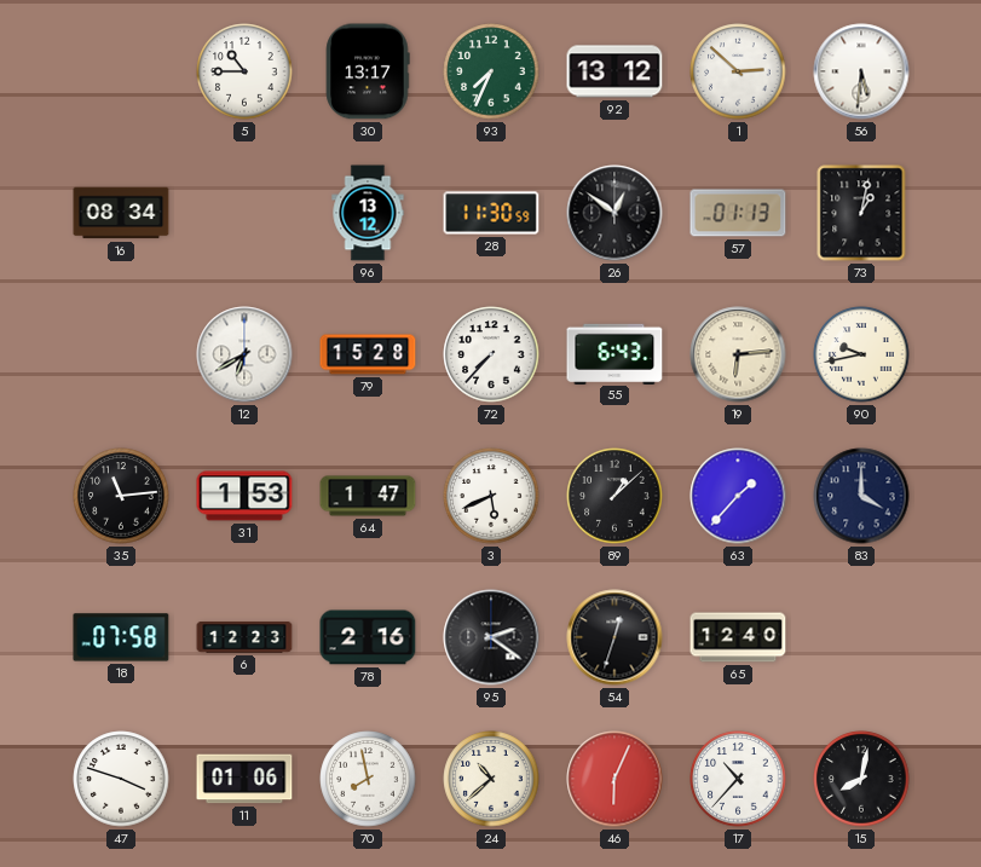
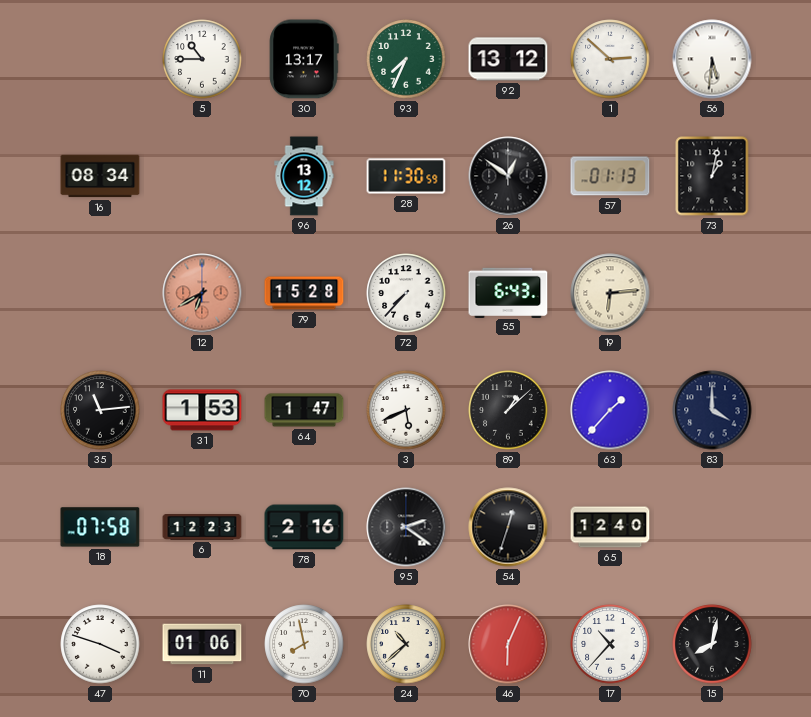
12 dial: white -> salmon (202, 293)
90: 9:43 -> none (861, 354)
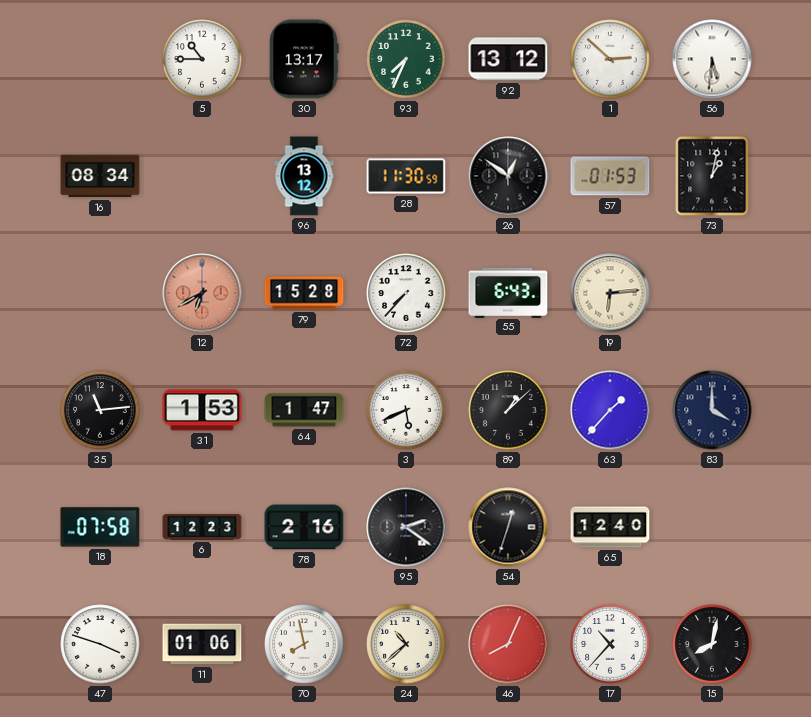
57: 01:13 -> 01:53 (610, 176)
46: 6:04 -> 8:04 (508, 644)
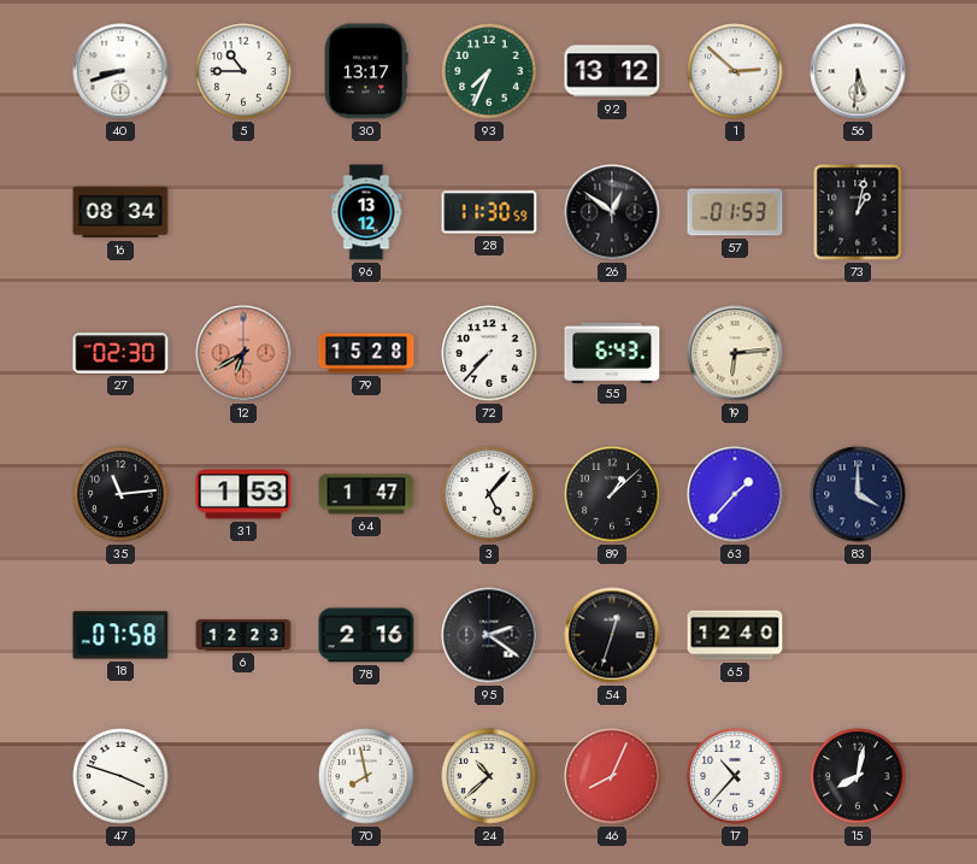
40: none -> 8:42 (120, 71)
27: none -> 02:30 (120, 353)
3: 5:41 -> 5:07 (489, 494)
11: 01:06 -> none (202, 644)
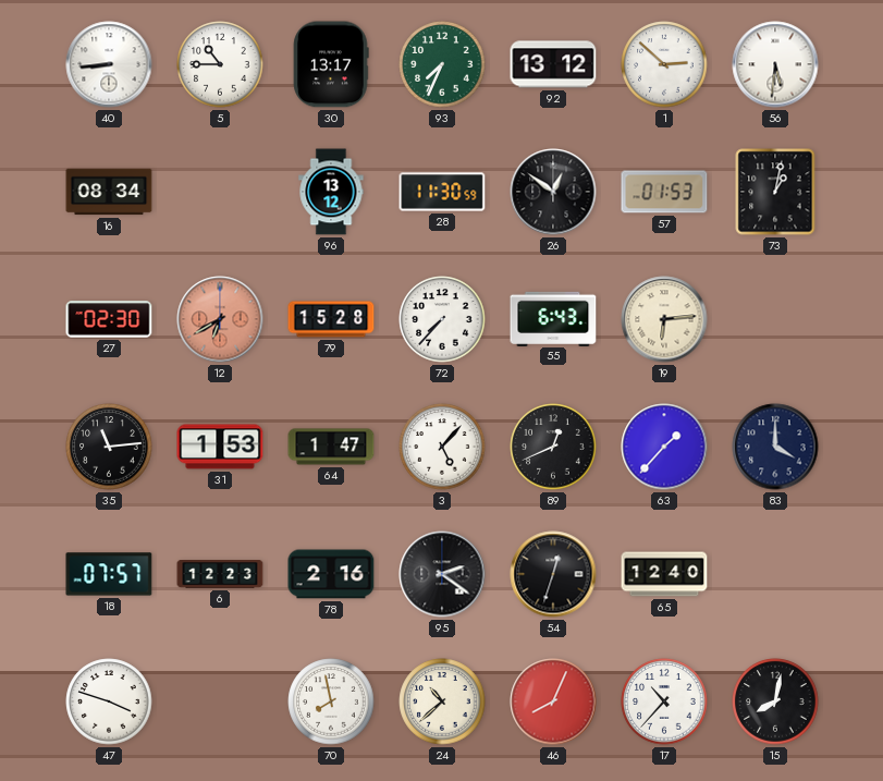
40: 8:42 -> 8:44 (109, 64)
89: 1:08 -> 12:41 (553, 447)
18: 07:58 -> 07:57 (109, 574)
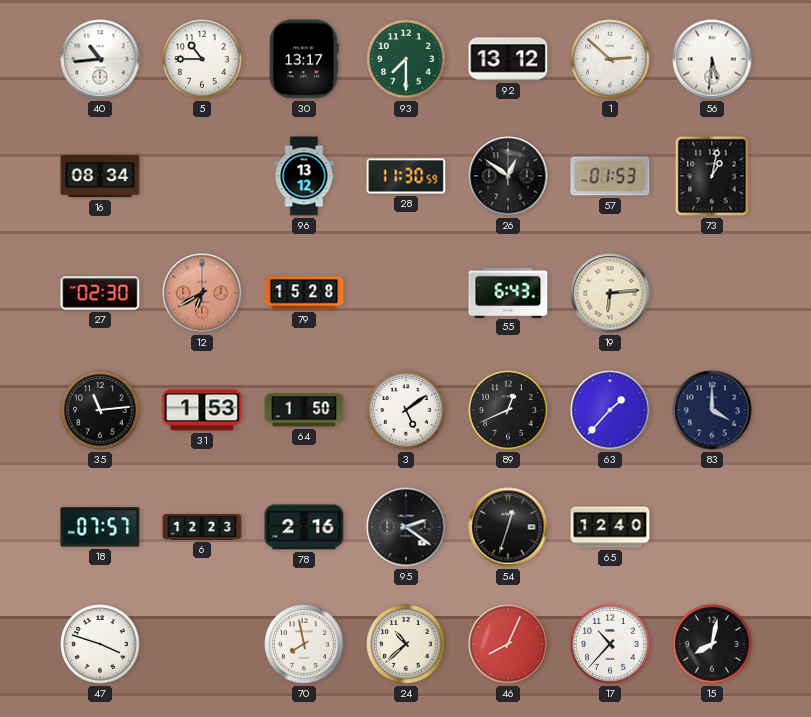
40: 8:44 -> 10:44 (100, 59)
93: 7:34 -> 7:30 (406, 59)
72: 7:37 -> none (442, 319)
64: 1:47 -> 1:50 (304, 410)
3: 5:07 -> 5:09 (406, 410)
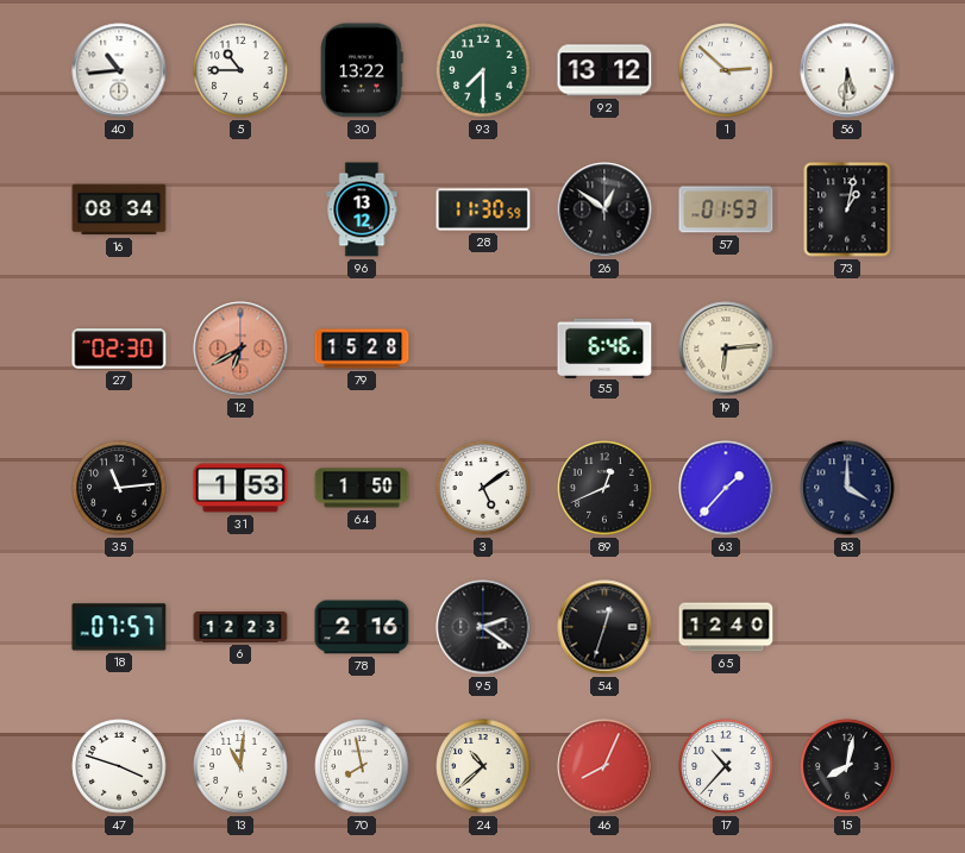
30: 13:17 -> 13:22 (362, 70)
55: 6:43 -> 6:46 (604, 347)
13: none -> 11:01 (240, 766)
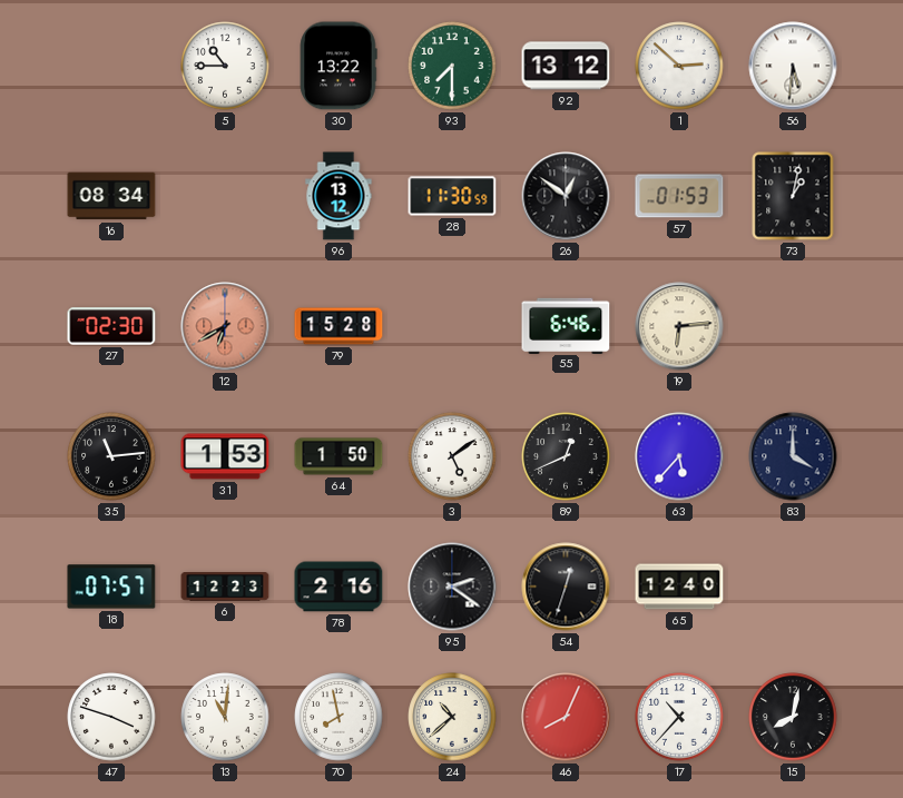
40: 10:44 -> none (119, 70)
63: 1:37 -> 5:37 (679, 456)
